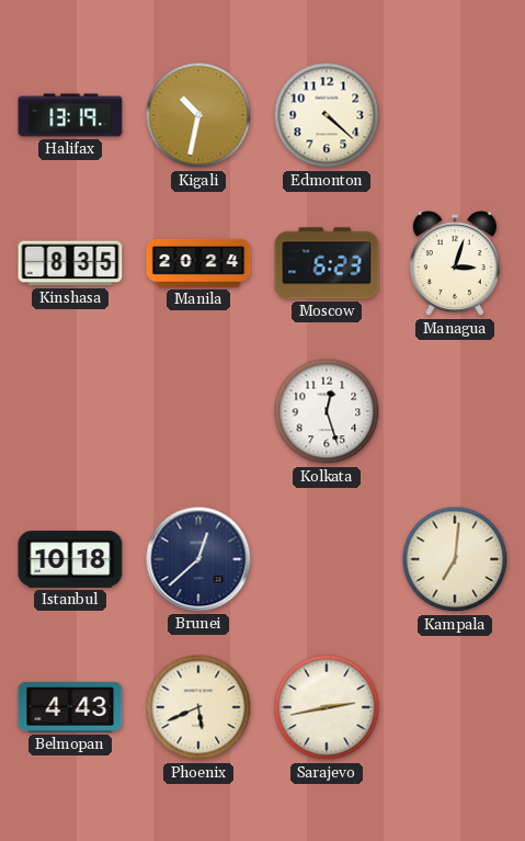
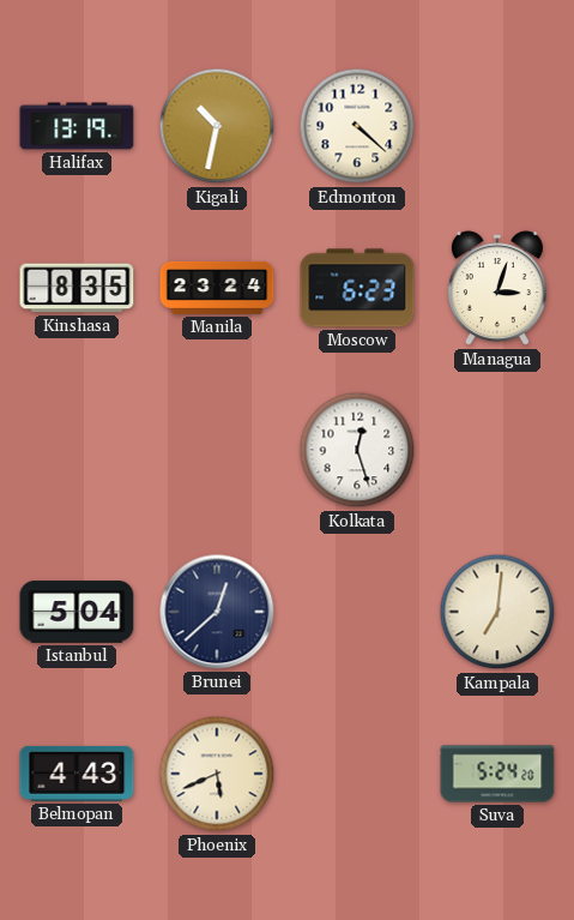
Manila: 20:24 -> 23:24 (217, 288)
Istanbul: 10:18 -> 5:04 (77, 612)
Sarajevo: 2:43 -> none (327, 707)
Suva: none -> 5:24 (497, 774)
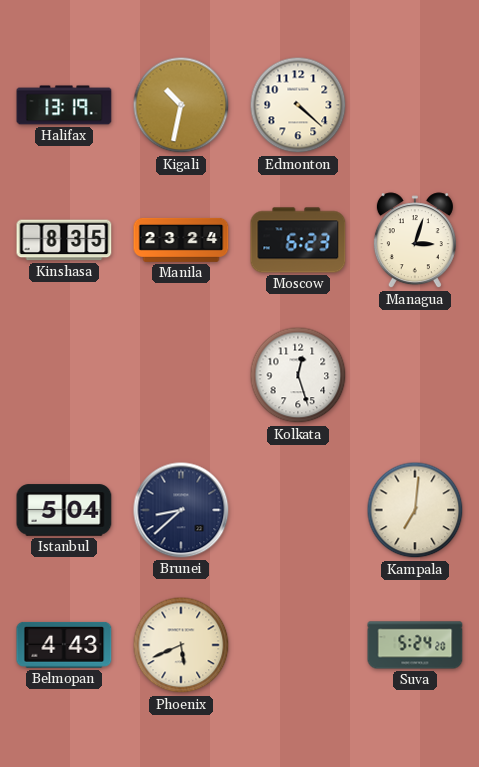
Brunei: 12:38 -> 8:38 (181, 510)
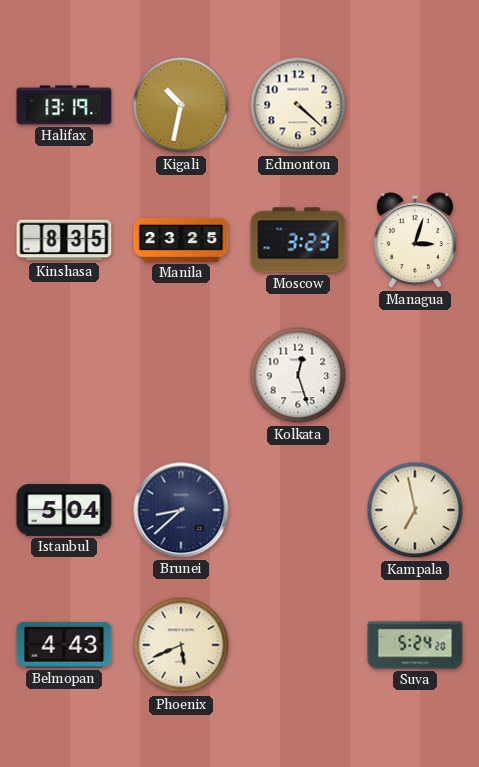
Manila: 23:24 -> 23:25 (181, 240)
Moscow: 6:23 -> 3:23 (298, 240)
Kampala: 7:01 -> 6:58 (415, 510)
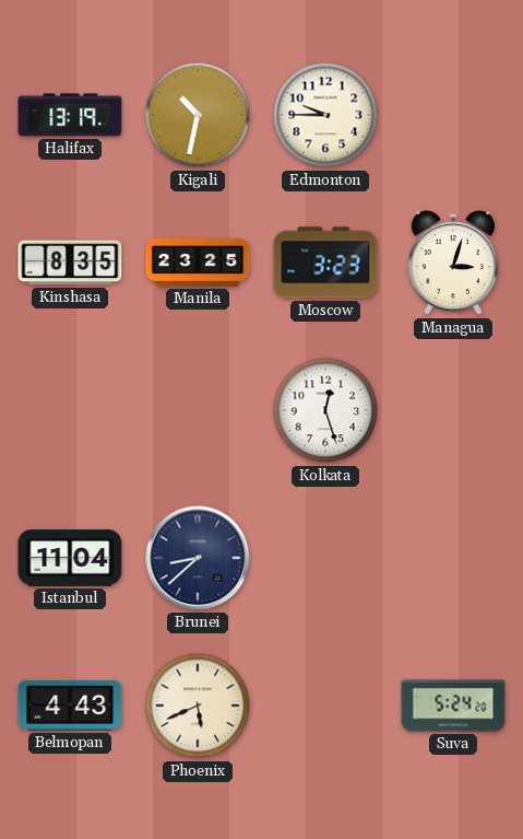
Edmonton: 4:22 -> 9:45 (325, 115)
Istanbul: 5:04 -> 11:04 (70, 558)
Kampala: 6:58 -> none (415, 510)
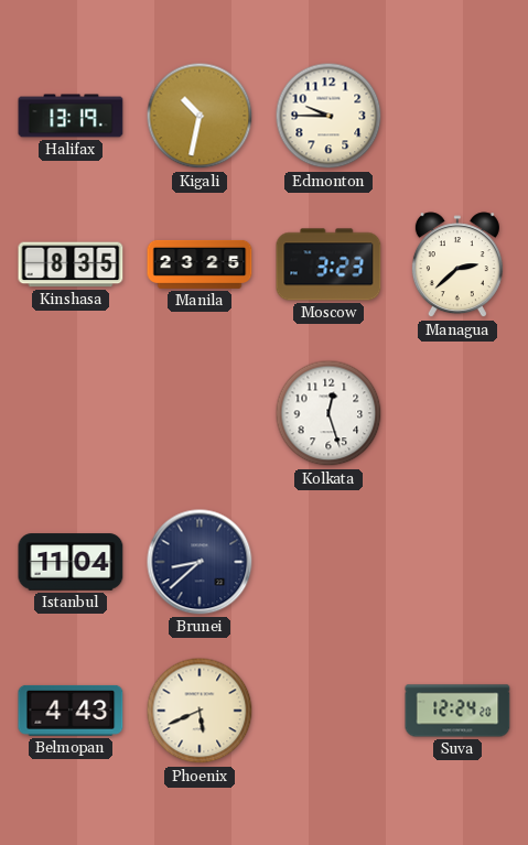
Managua: 3:03 -> 2:38 (457, 266)
Suva: 5:24 -> 12:24 (457, 711)
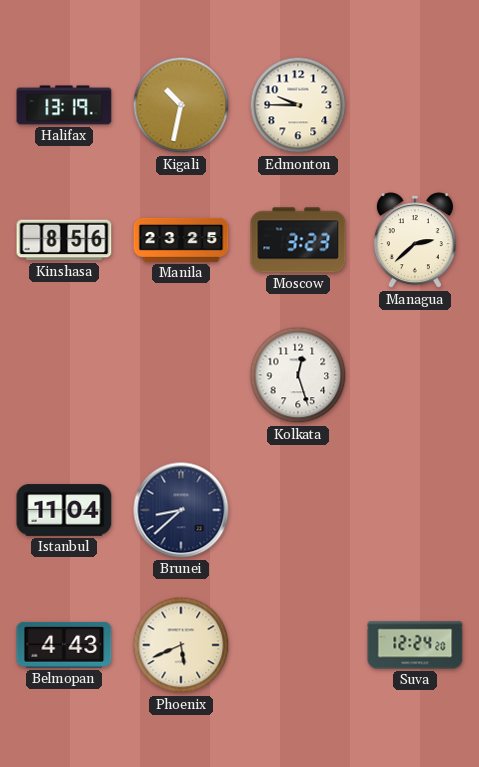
Kinshasa: 8:35 -> 8:56 (64, 240)
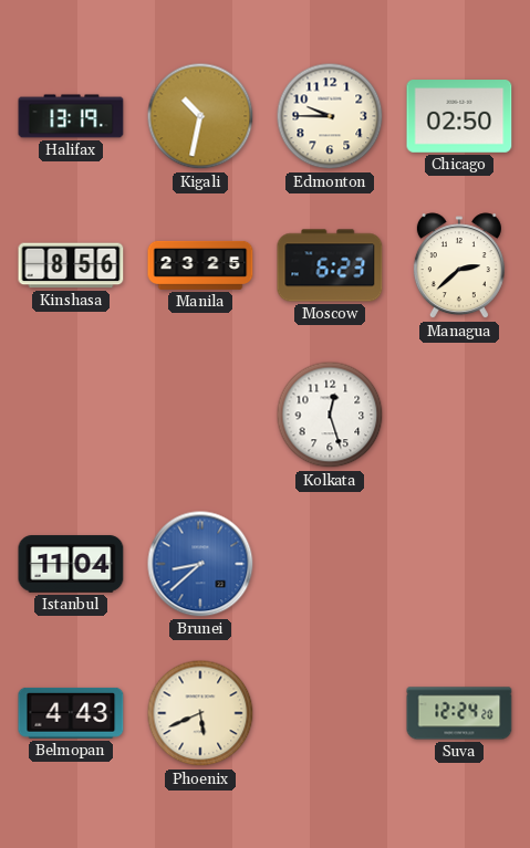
Chicago: none -> 02:50 (459, 116)
Moscow: 3:23 -> 6:23 (330, 265)
Brunei dial: navy -> blue (200, 564)
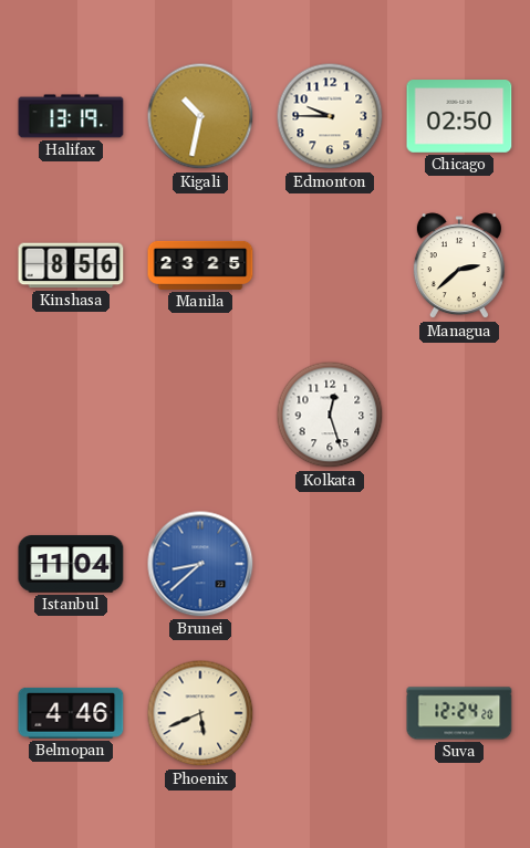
Moscow: 6:23 -> none (330, 265)
Belmopan: 4:43 -> 4:46 (71, 713)
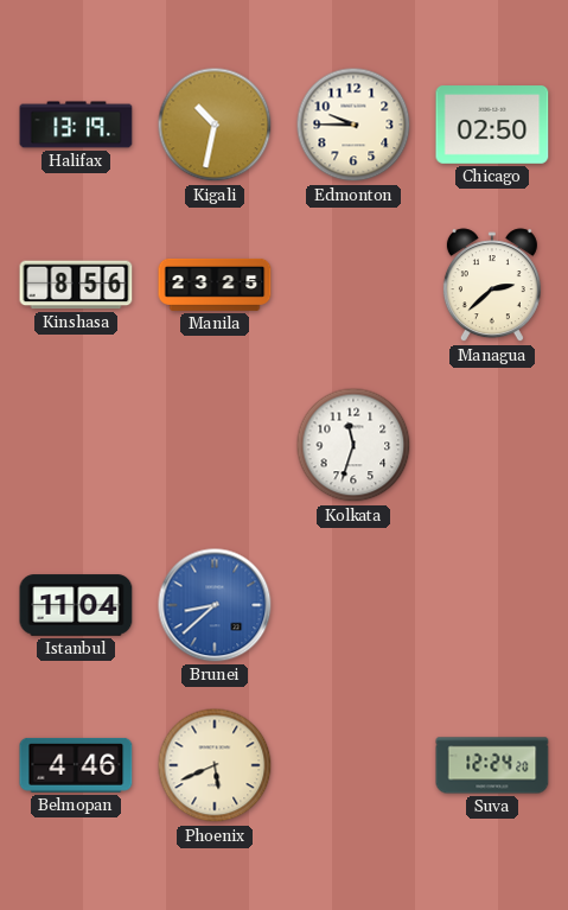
Kolkata: 12:27 -> 11:33 (353, 445)
